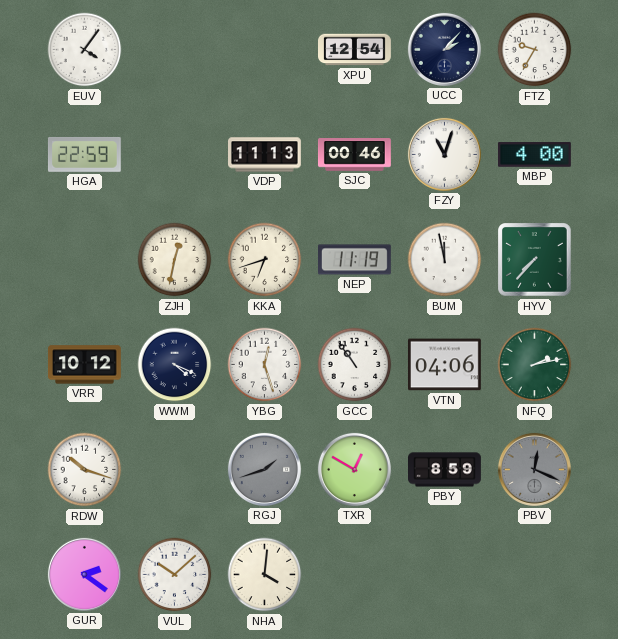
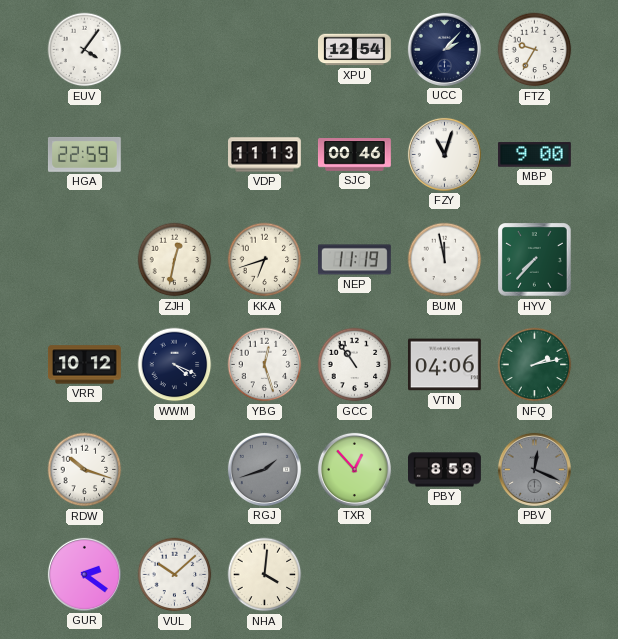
MBP: 4:00 -> 9:00 (534, 155)
TXR: 12:50 -> 12:53 (354, 469)
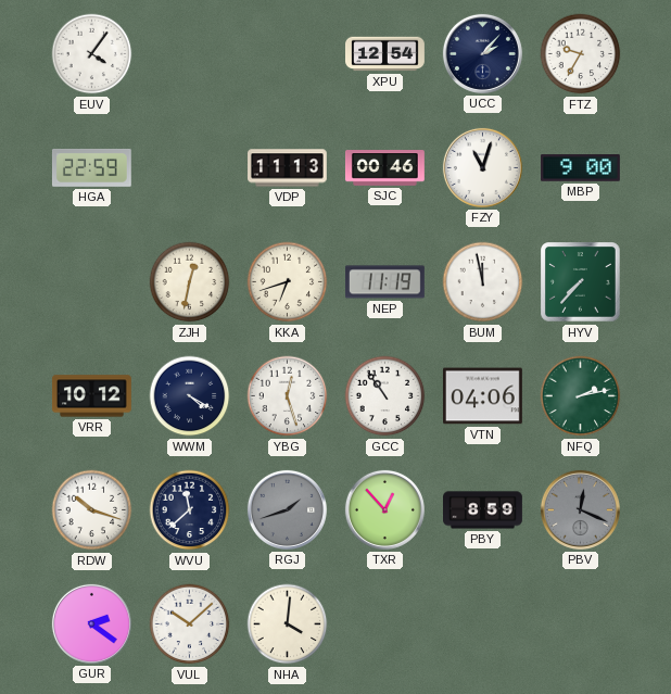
WWM: 4:19 -> 4:20 (190, 396)
WVU: none -> 11:38 (190, 510)
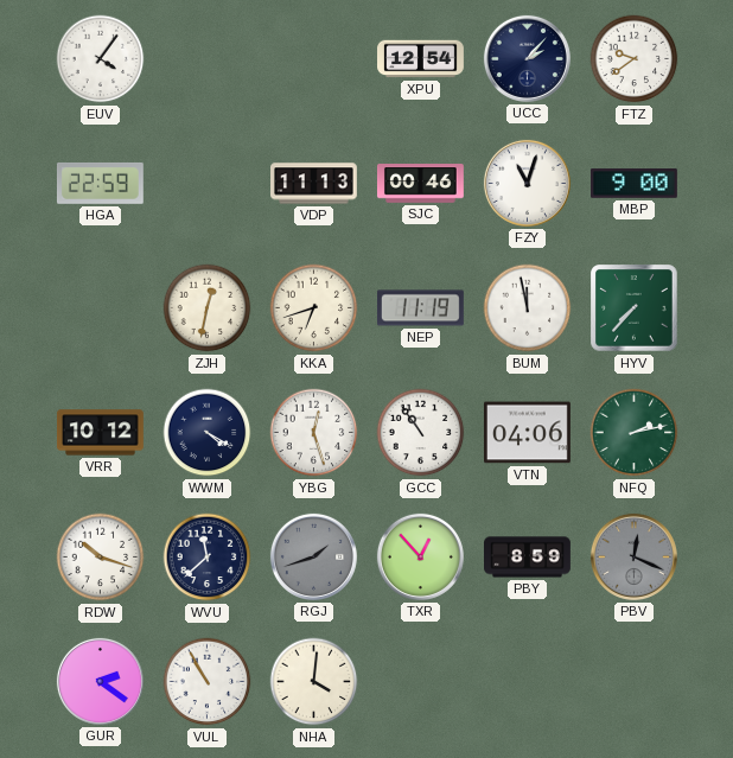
FTZ: 9:35 -> 9:39 (635, 59)
VUL: 10:08 -> 10:55 (208, 682)
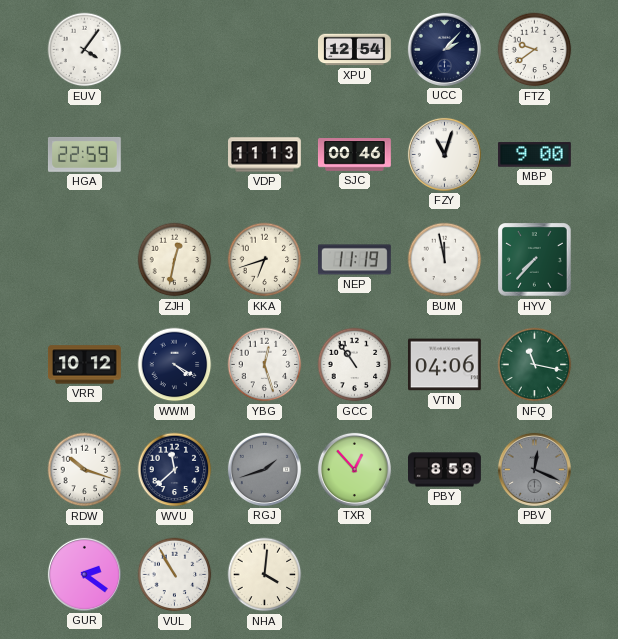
NFQ: 2:13 -> 11:17 (535, 365)
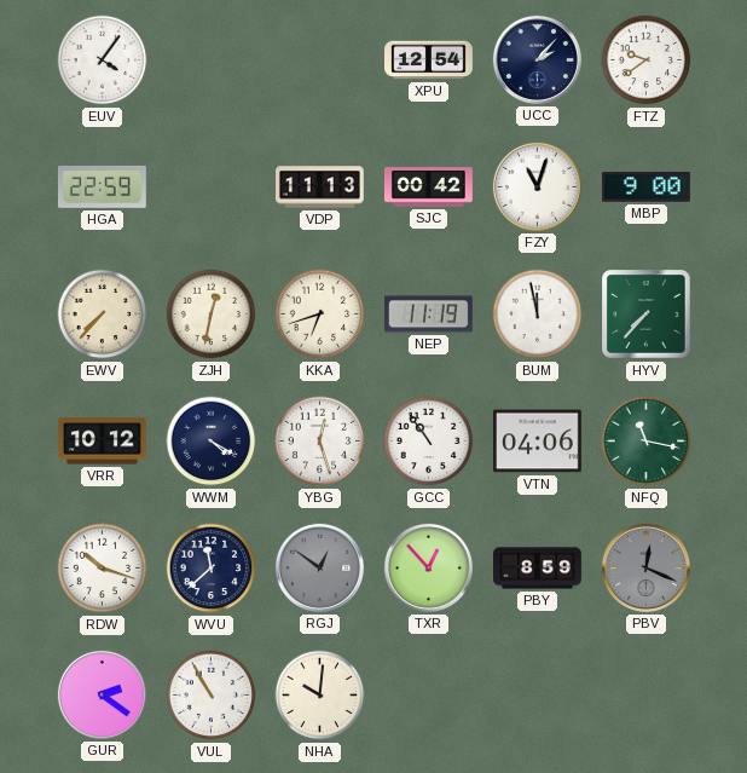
SJC: 00:46 -> 00:42 (429, 188)
EWV: none -> 7:37 (103, 315)
RGJ: 1:42 -> 12:51 (319, 567)
NHA: 4:01 -> 10:01 (320, 696)
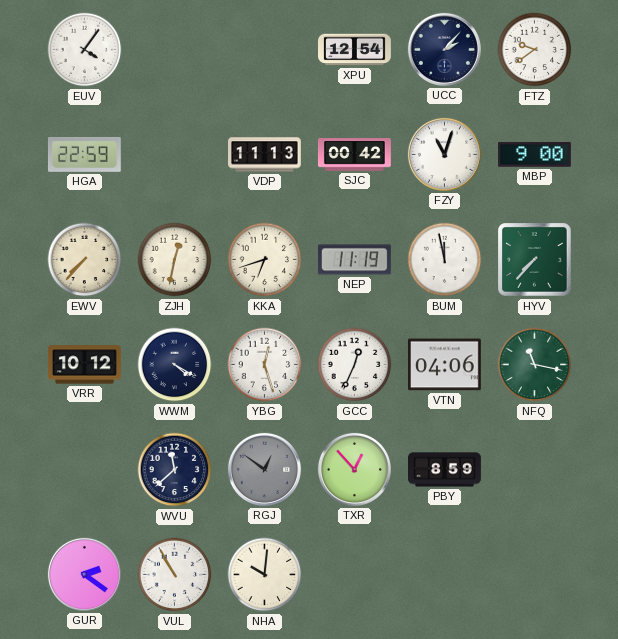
GCC: 10:54 -> 12:34 (355, 365)
RDW: 10:18 -> none (103, 569)
PBV: 12:19 -> none (645, 567)
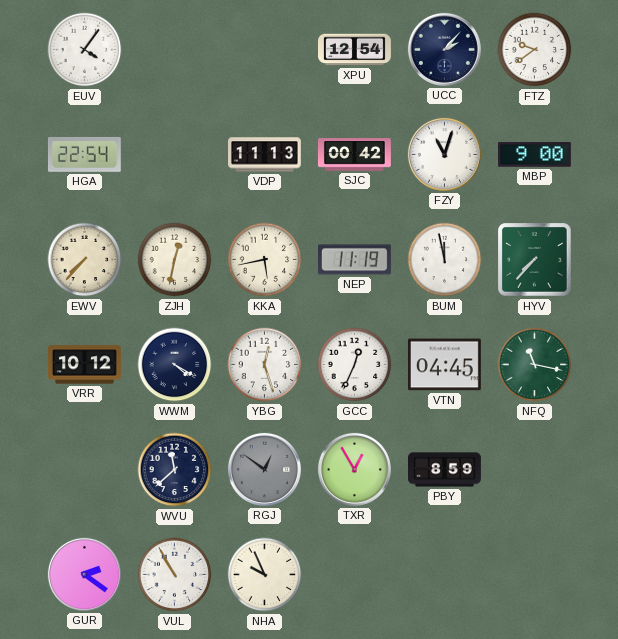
HGA: 22:59 -> 22:54 (84, 154)
KKA: 6:42 -> 5:43 (265, 260)
VTN: 04:06 -> 04:45 (444, 365)
TXR: 12:53 -> 12:55 (354, 469)
NHA: 10:01 -> 9:56 (265, 575)
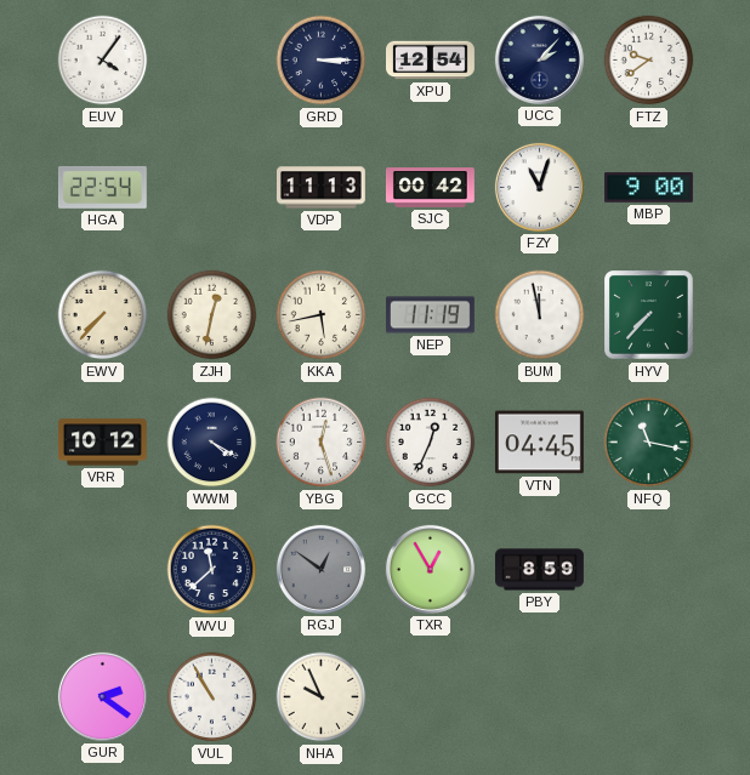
GRD: none -> 3:15 (322, 61)
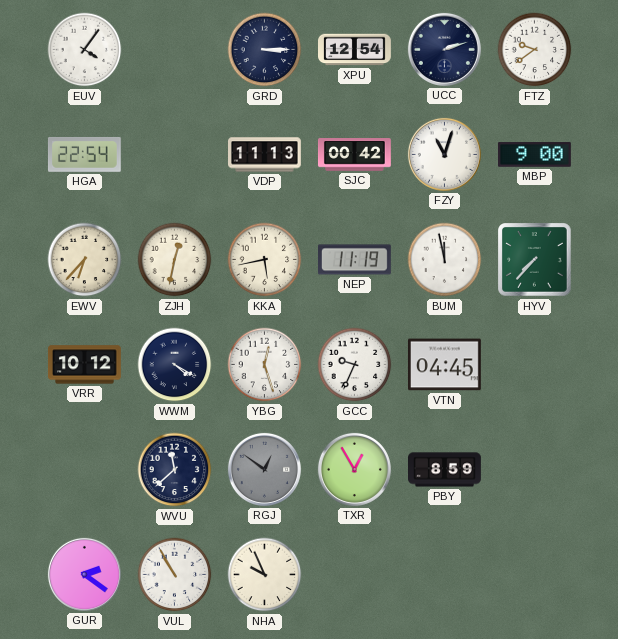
UCC: 2:07 -> 2:12 (444, 49)
EWV: 7:37 -> 6:37 (85, 260)
GCC: 12:34 -> 9:34 (355, 365)
NFQ: 11:17 -> none (649, 443)
